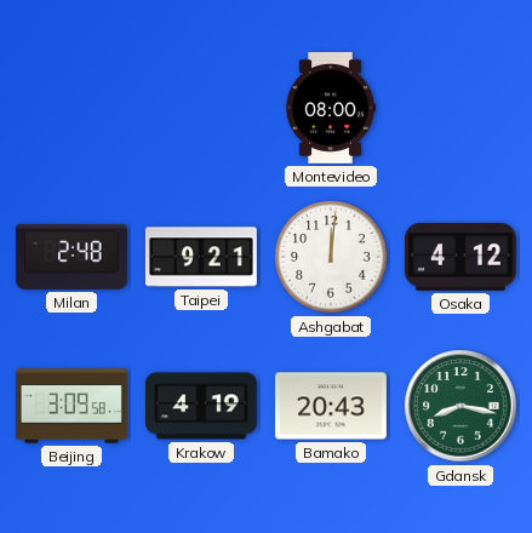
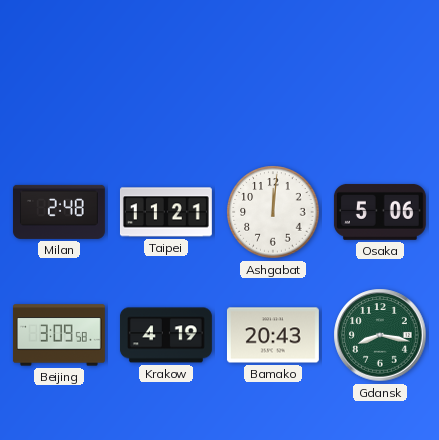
Montevideo: 08:00 -> none (331, 108)
Taipei: 9:21 -> 11:21 (166, 212)
Osaka: 4:12 -> 5:06 (380, 212)
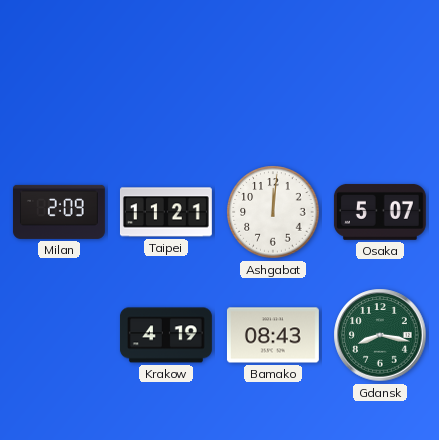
Milan: 2:48 -> 2:09 (59, 212)
Osaka: 5:06 -> 5:07 (380, 212)
Beijing: 3:09 -> none (59, 335)
Bamako: 20:43 -> 08:43 (273, 335)
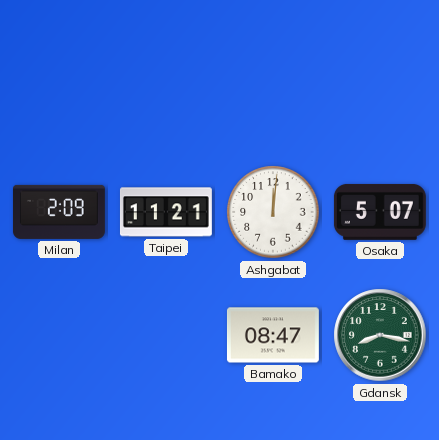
Krakow: 4:19 -> none (166, 335)
Bamako: 08:43 -> 08:47 (273, 335)
